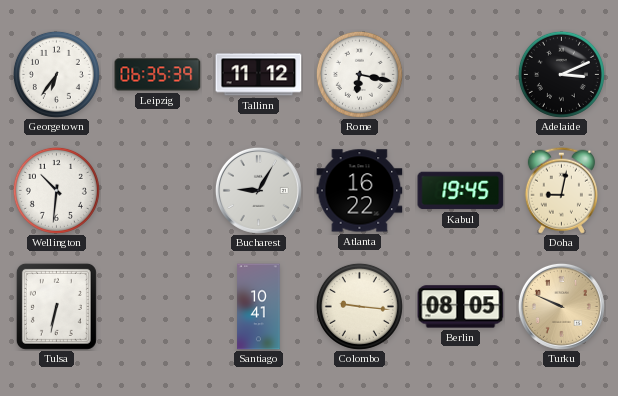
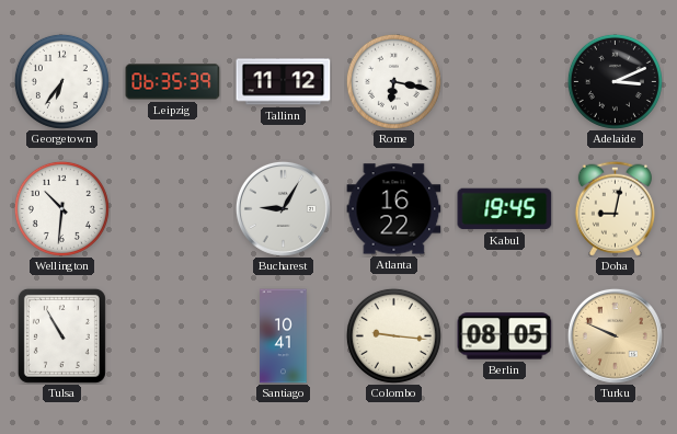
Tulsa: 6:32 -> 10:55 (61, 335)
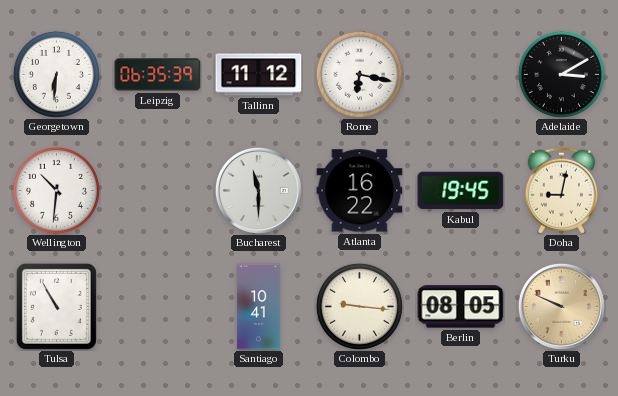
Georgetown: 6:36 -> 6:31 (56, 74)
Adelaide: 3:11 -> 3:10 (561, 74)
Bucharest: 9:05 -> 11:30 (258, 190)
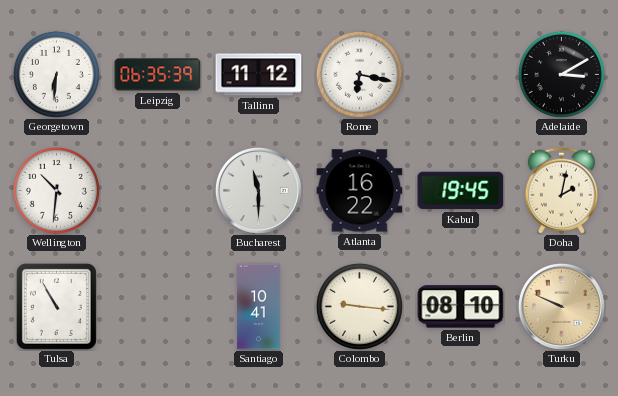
Doha: 9:02 -> 2:02 (561, 190)
Berlin: 08:05 -> 08:10 (461, 307)
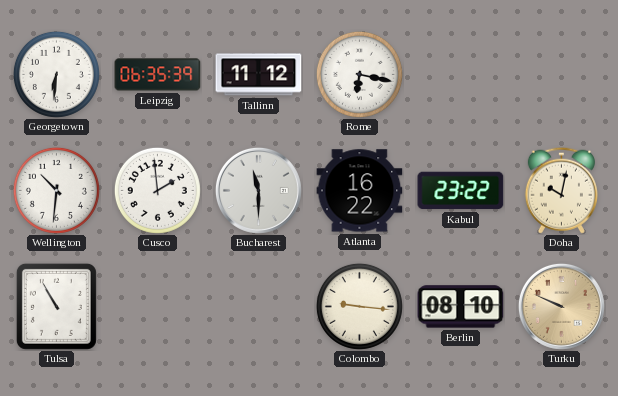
Adelaide: 3:10 -> none (561, 74)
Cusco: none -> 1:59 (157, 190)
Kabul: 19:45 -> 23:22 (461, 191)
Doha: 2:02 -> 10:02 (561, 190)
Santiago: 10:41 -> none (259, 307)
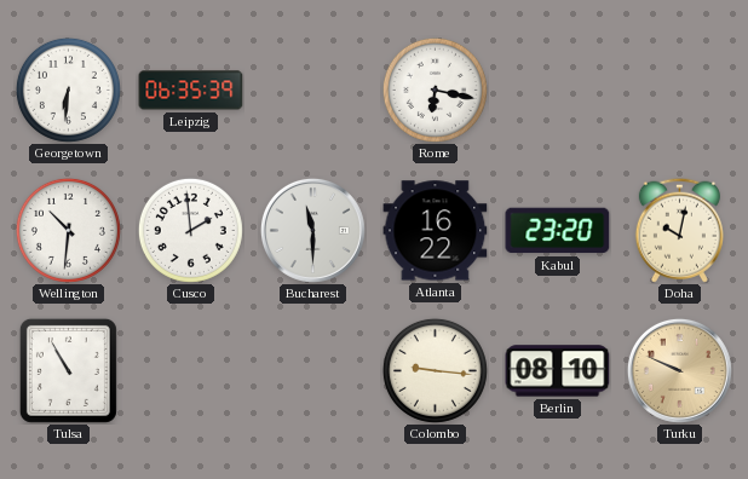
Tallinn: 11:12 -> none (259, 75)
Kabul: 23:22 -> 23:20 (558, 231)
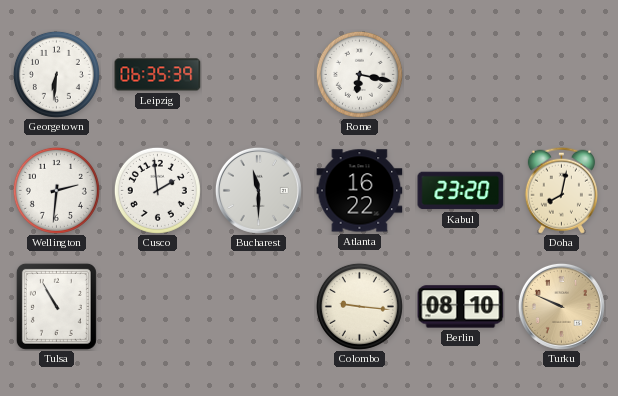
Wellington: 10:31 -> 2:31 (56, 190)
Doha: 10:02 -> 8:02 (561, 190)
